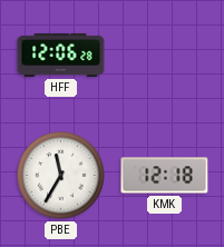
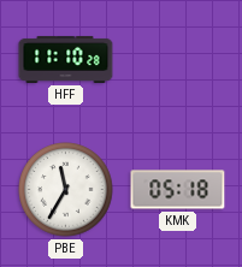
HFF: 12:06 -> 11:10 (66, 59)
KMK: 12:18 -> 05:18 (178, 190)
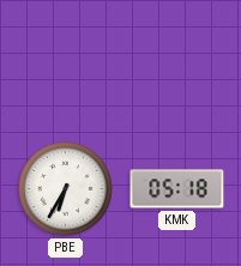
HFF: 11:10 -> none (66, 59)
PBE: 11:35 -> 6:35 (66, 189)
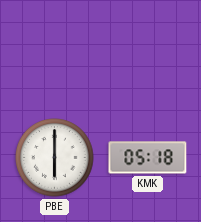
PBE: 6:35 -> 6:00 (55, 158)
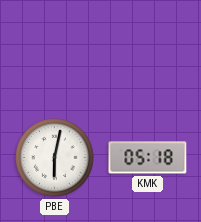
PBE: 6:00 -> 6:02 (55, 158)
